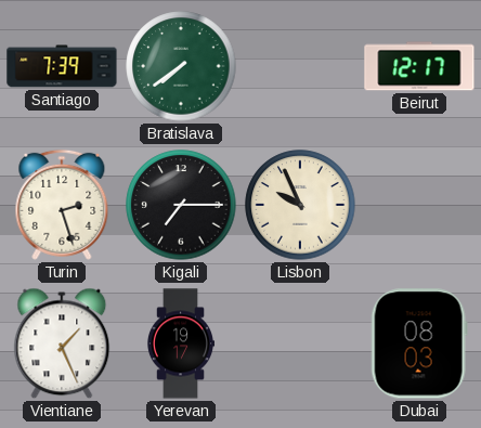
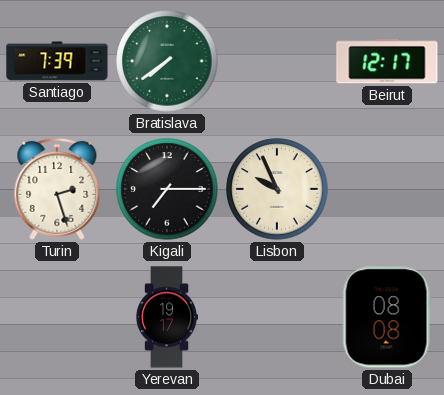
Vientiane: 1:26 -> none (62, 343)
Dubai: 08:03 -> 08:08 (387, 317)
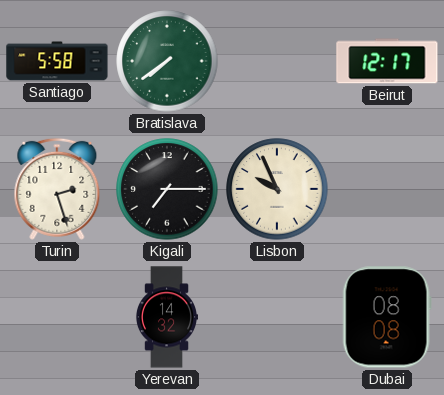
Santiago: 7:39 -> 5:58 (57, 61)
Yerevan: 19:17 -> 14:32 (166, 317)
